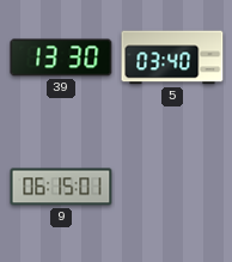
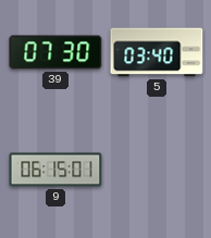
39: 13:30 -> 07:30 (55, 52)
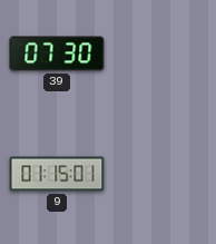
5: 03:40 -> none (157, 52)
9: 06:15 -> 01:15 (57, 174)
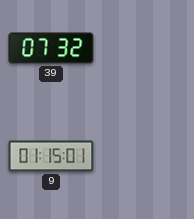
39: 07:30 -> 07:32 (51, 48)
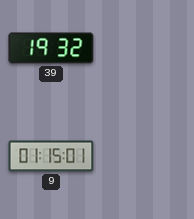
39: 07:32 -> 19:32 (51, 48)
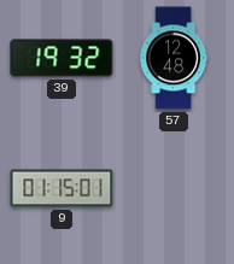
57: none -> 12:48 (174, 58)
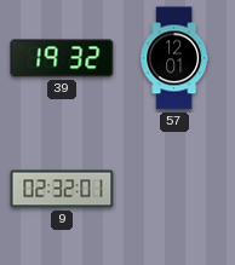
57: 12:48 -> 12:01 (174, 58)
9: 01:15 -> 02:32 (62, 189)
